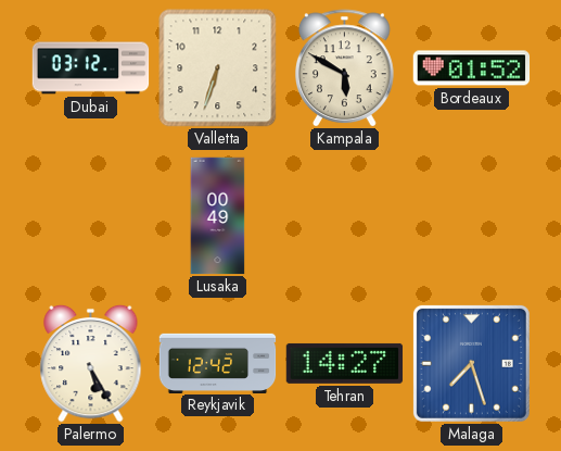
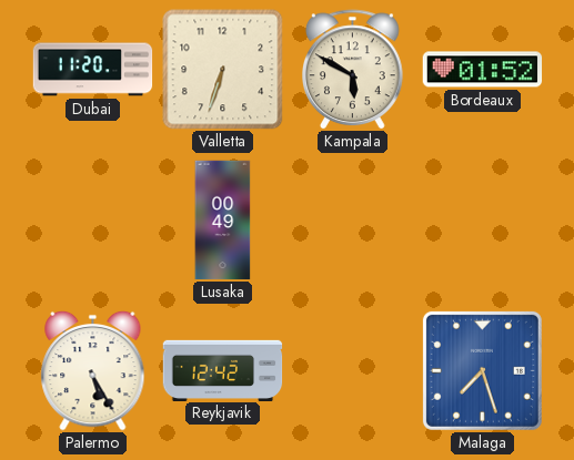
Dubai: 03:12 -> 11:20 (93, 70)
Tehran: 14:27 -> none (345, 363)
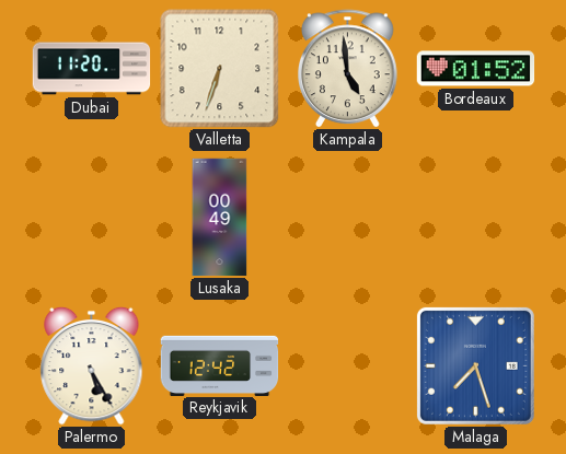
Kampala: 5:50 -> 4:59 (348, 69)
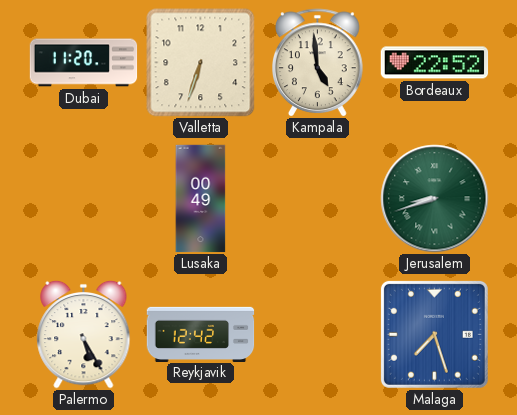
Bordeaux: 01:52 -> 22:52 (435, 63)
Jerusalem: none -> 8:42 (435, 199)
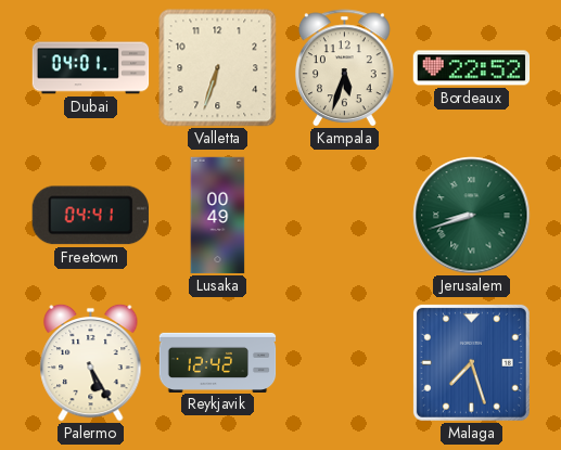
Dubai: 11:20 -> 04:01 (91, 68)
Kampala: 4:59 -> 5:33 (345, 68)
Freetown: none -> 04:41 (90, 216)
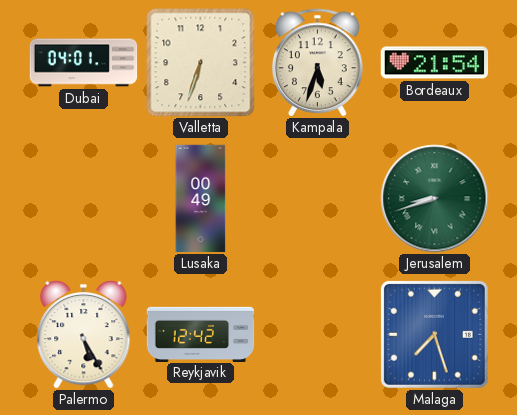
Bordeaux: 22:52 -> 21:54 (435, 63)
Freetown: 04:41 -> none (90, 216)
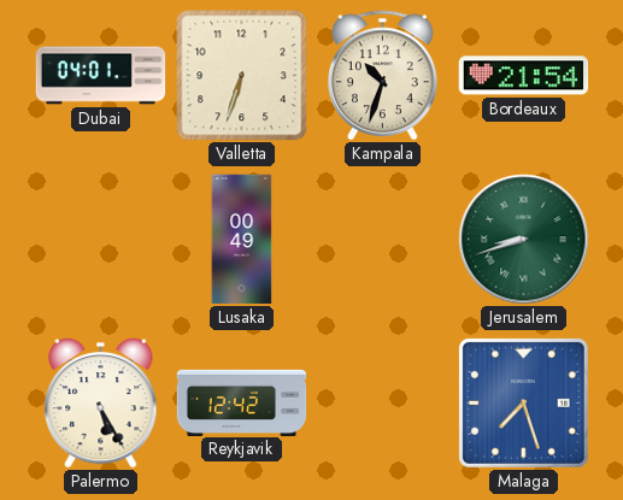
Kampala: 5:33 -> 10:33 (383, 76)
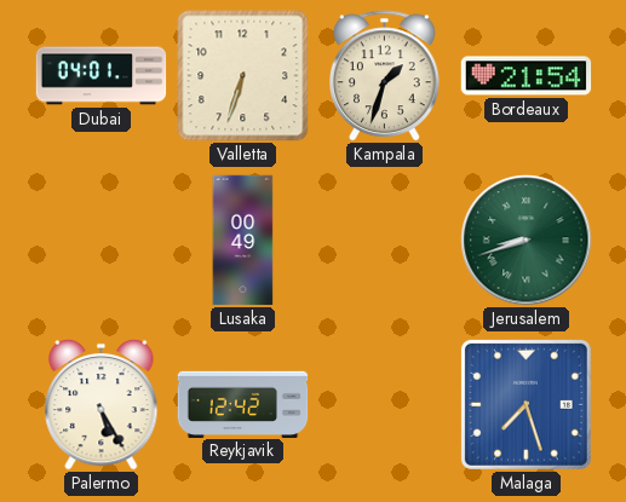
Kampala: 10:33 -> 1:33 (385, 76)
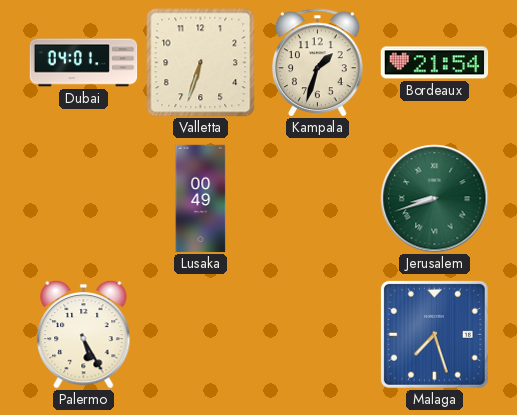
Reykjavik: 12:42 -> none (243, 404)
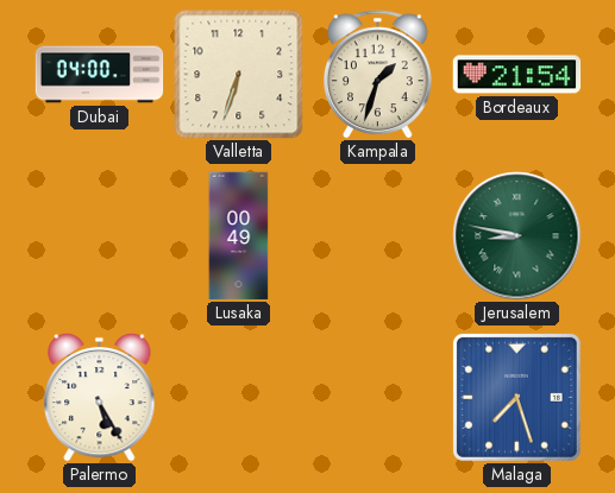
Dubai: 04:01 -> 04:00 (100, 75)
Jerusalem: 8:42 -> 8:47 (517, 236)
